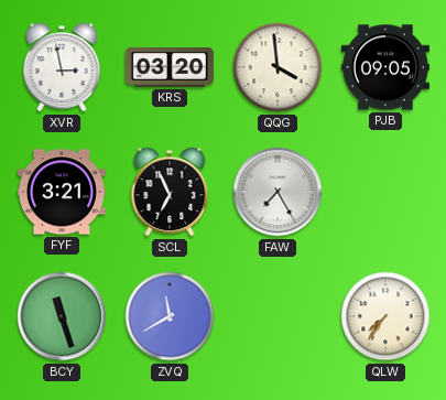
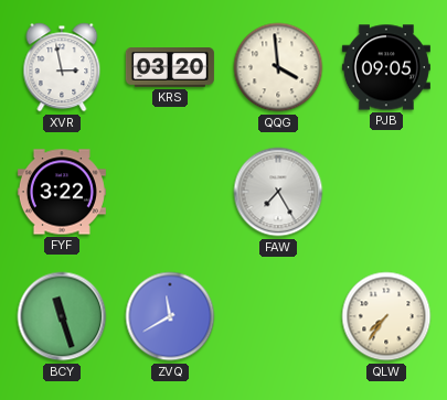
FYF: 3:21 -> 3:22 (62, 192)
SCL: 6:56 -> none (170, 192)
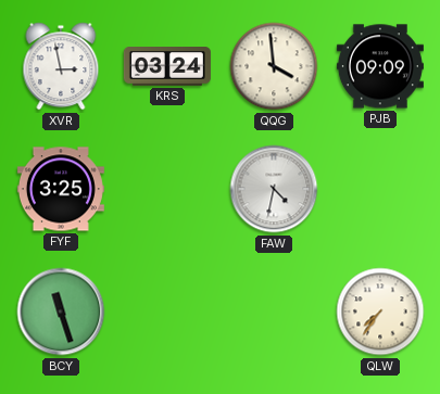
KRS: 03:20 -> 03:24 (167, 67)
PJB: 09:05 -> 09:09 (380, 66)
FYF: 3:22 -> 3:25 (61, 189)
FAW: 7:25 -> 4:32 (274, 189)
ZVQ: 11:40 -> none (170, 316)
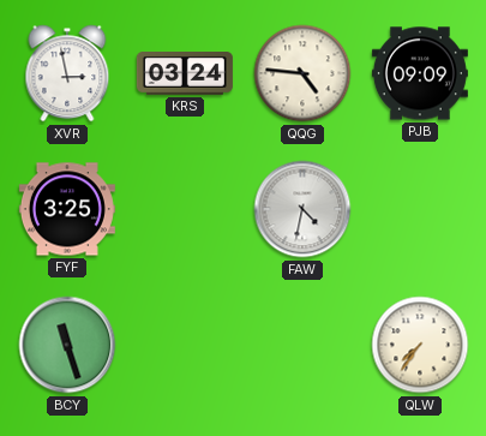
QQG: 3:59 -> 4:46 (302, 73)
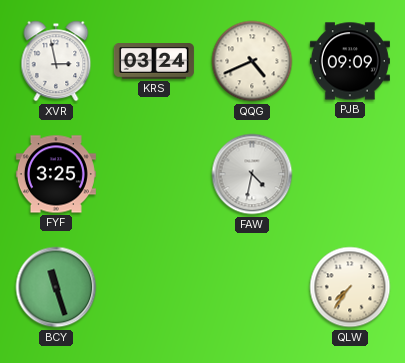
QQG: 4:46 -> 4:41 (252, 61)
